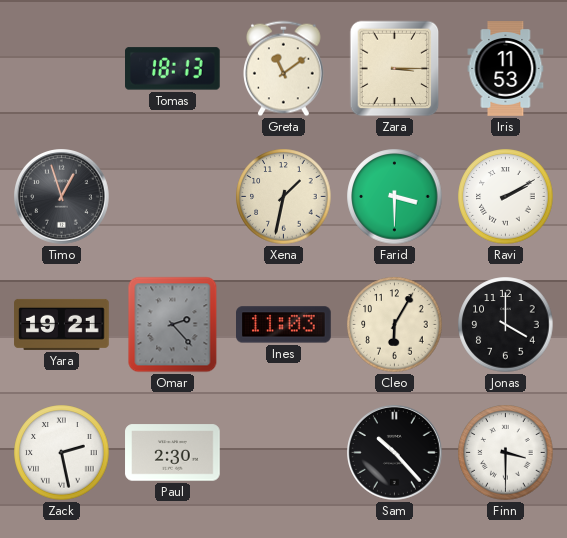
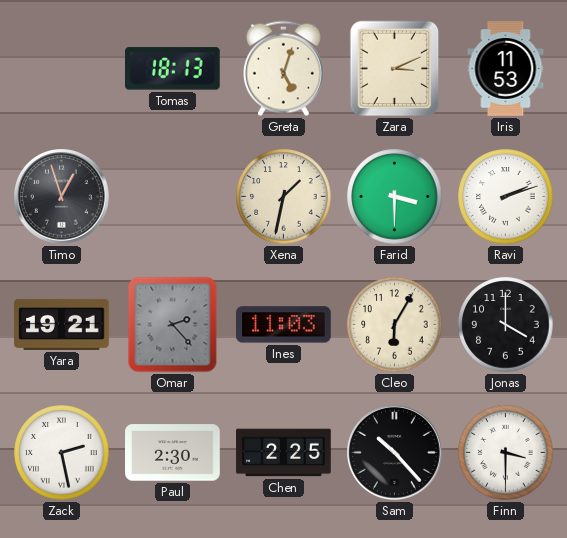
Greta: 11:09 -> 5:03 (284, 69)
Zara: 3:15 -> 3:11 (395, 69)
Ravi: 2:10 -> 2:12 (506, 197)
Chen: none -> 2:25 (284, 453)
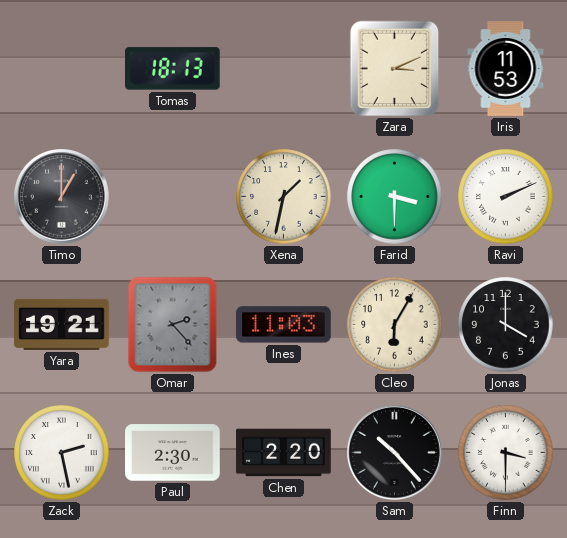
Greta: 5:03 -> none (284, 69)
Timo: 12:57 -> 1:00 (62, 197)
Ravi: 2:12 -> 2:11 (506, 197)
Chen: 2:25 -> 2:20 (284, 453)
